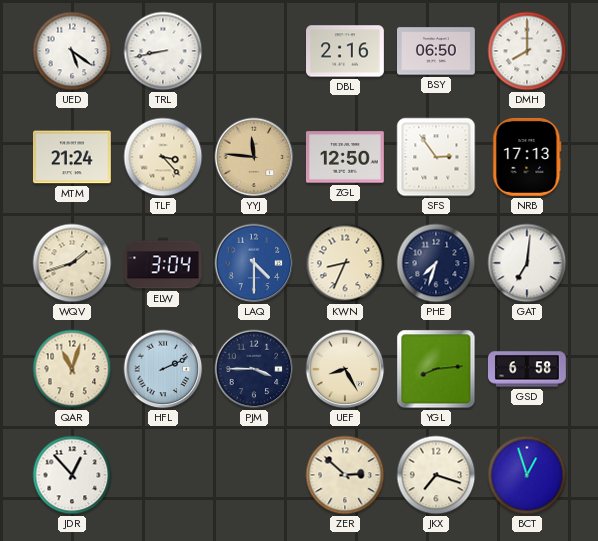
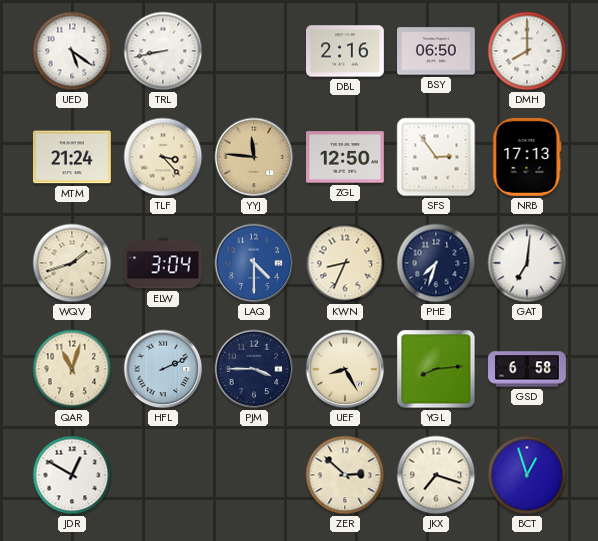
JDR: 12:53 -> 12:50 (72, 475)
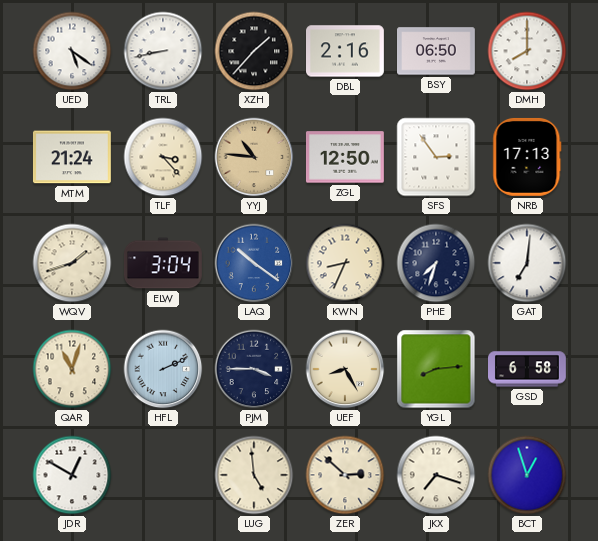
XZH: none -> 1:37 (254, 51)
YYJ: 11:46 -> 10:46 (254, 157)
LAQ: 4:30 -> 10:21 (254, 263)
LUG: none -> 4:59 (254, 475)
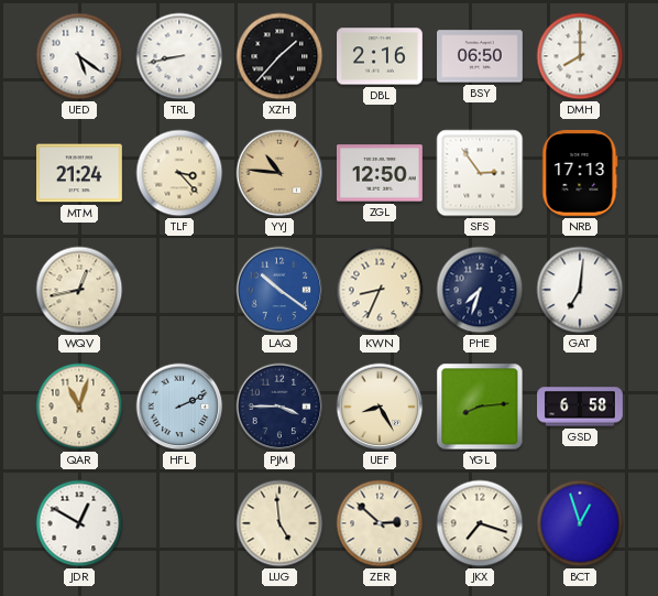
WQV: 1:42 -> 12:43 (79, 290)
ELW: 3:04 -> none (163, 263)
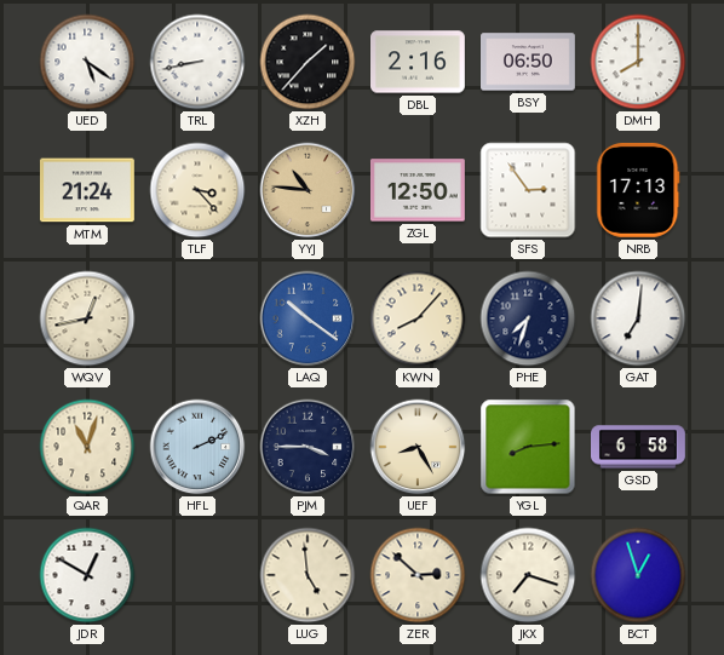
KWN: 8:34 -> 8:07 (418, 318)
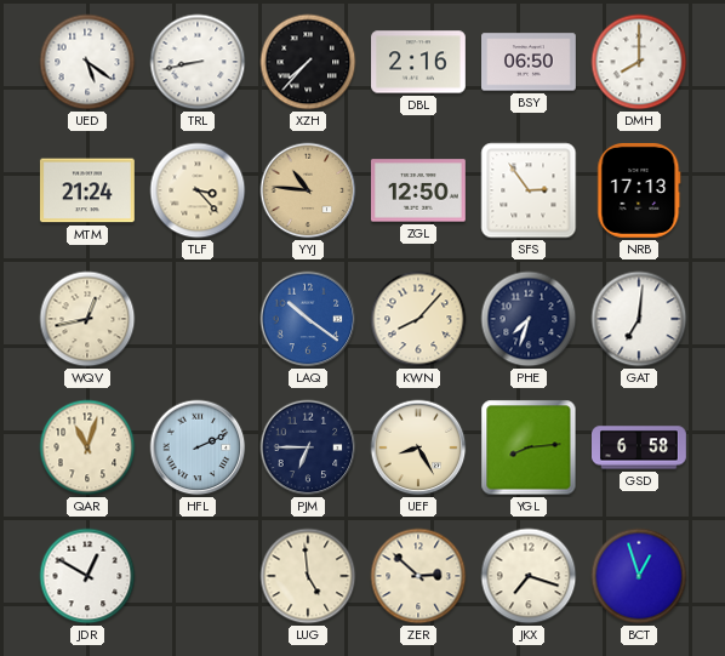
XZH: 1:37 -> 7:37 (308, 62)
PJM: 3:45 -> 6:45 (308, 447)
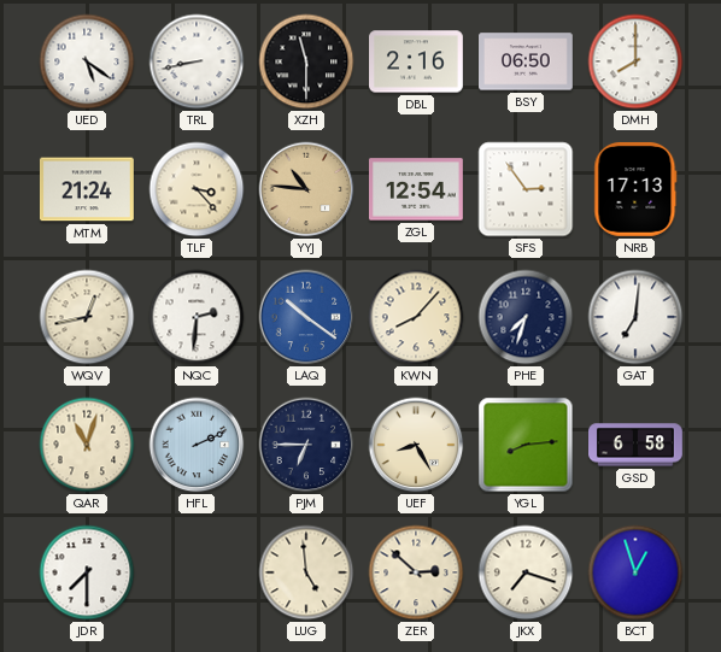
XZH: 7:37 -> 11:30 (306, 61)
ZGL: 12:50 -> 12:54 (416, 189)
NQC: none -> 2:31 (197, 317)
JDR: 12:50 -> 7:30 (87, 572)
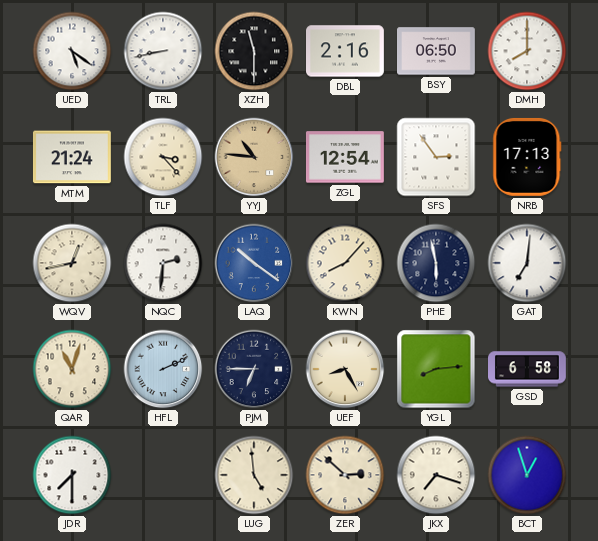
PHE: 7:33 -> 5:58 (436, 263)
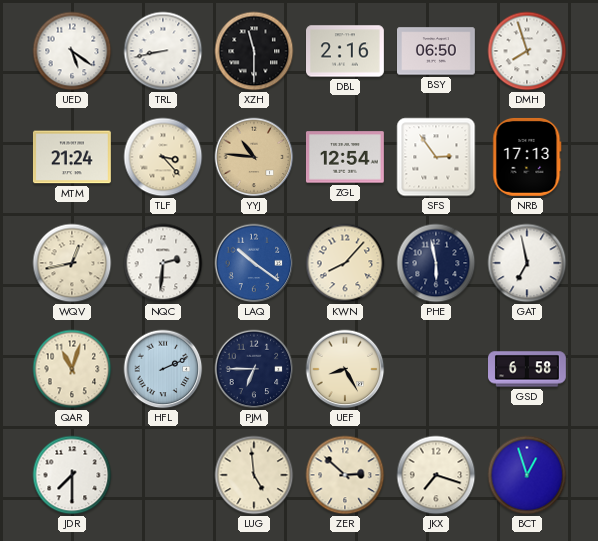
DMH: 8:00 -> 7:57 (527, 51)
GAT: 7:01 -> 6:58 (527, 263)
YGL: 8:14 -> none (436, 369)
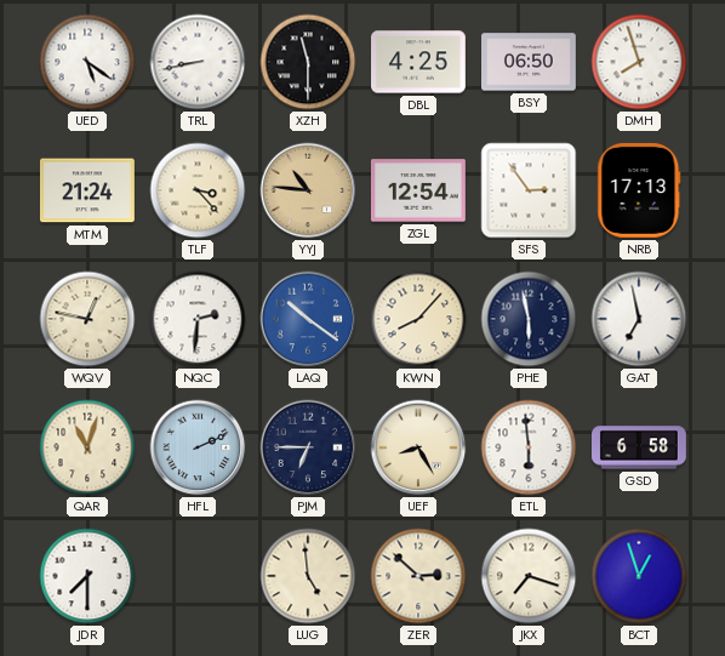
DBL: 2:16 -> 4:25 (419, 62)
WQV: 12:43 -> 12:47 (87, 319)
ETL: none -> 5:59 (529, 447)
